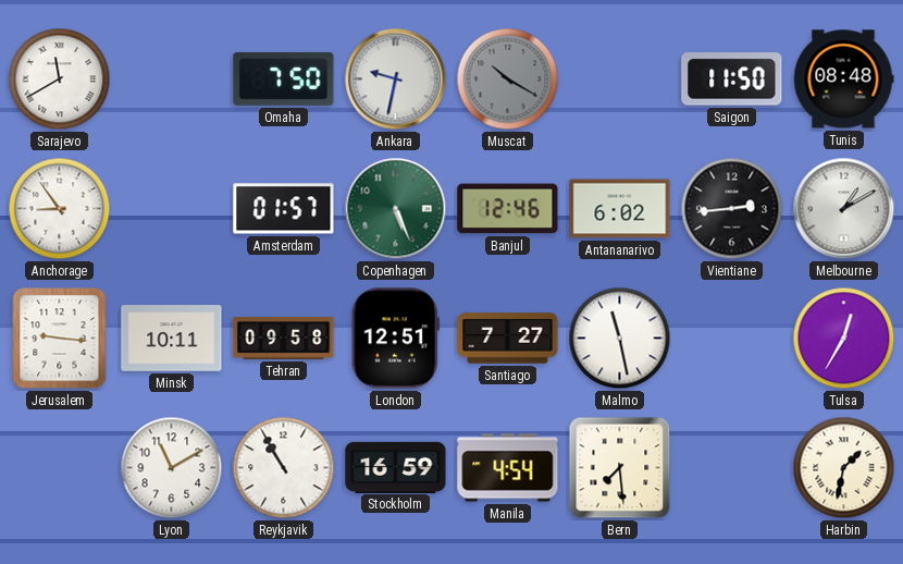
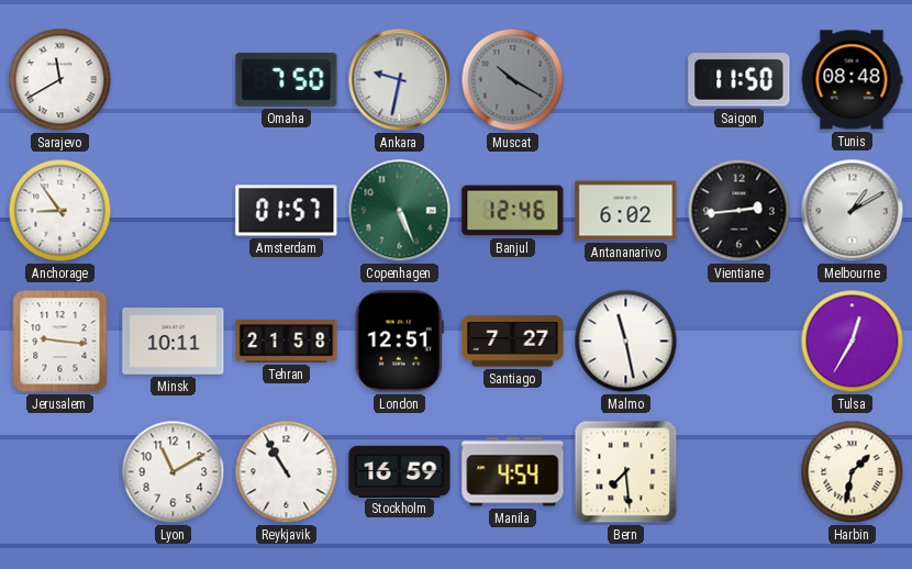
Tehran: 09:58 -> 21:58 (287, 342)
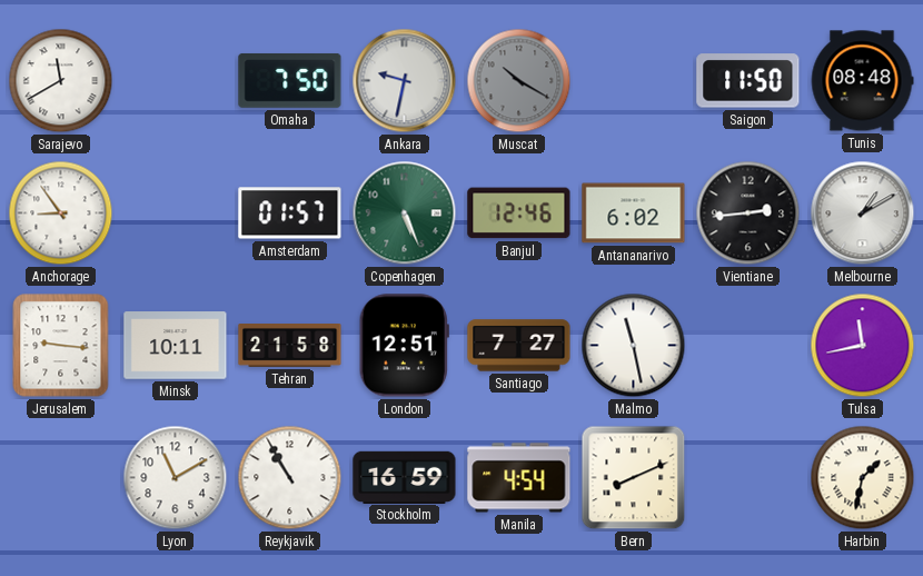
Tulsa: 12:35 -> 11:43 (863, 346)
Bern: 7:29 -> 8:11 (634, 478)
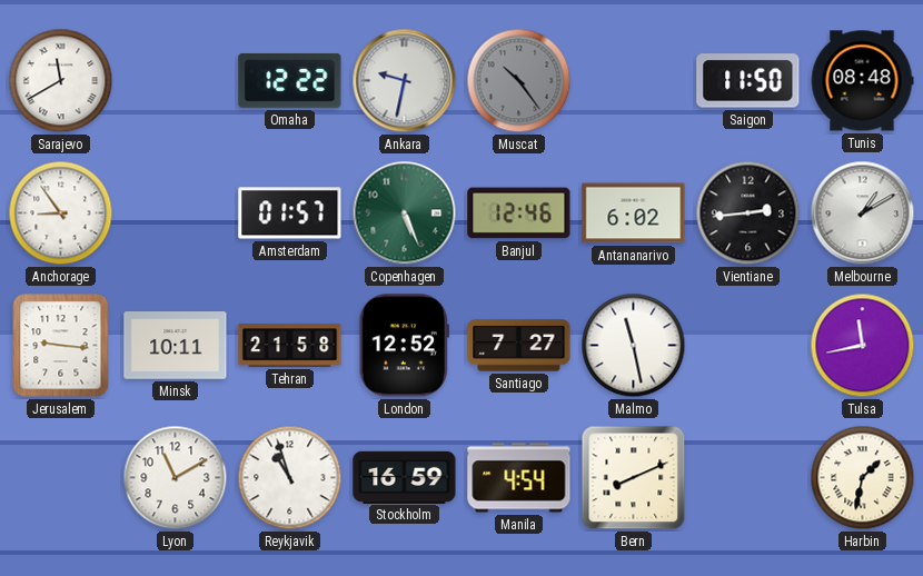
Omaha: 7:50 -> 12:22 (290, 80)
Muscat: 10:20 -> 10:24 (519, 81)
London: 12:51 -> 12:52 (404, 346)
Reykjavik: 10:55 -> 10:57 (290, 478)
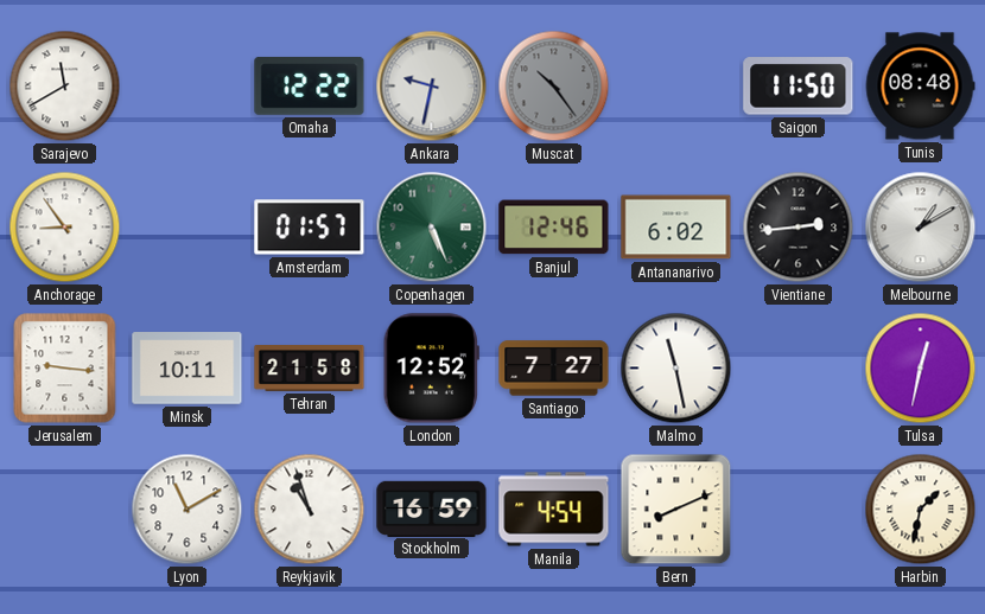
Tulsa: 11:43 -> 12:32 (921, 369)
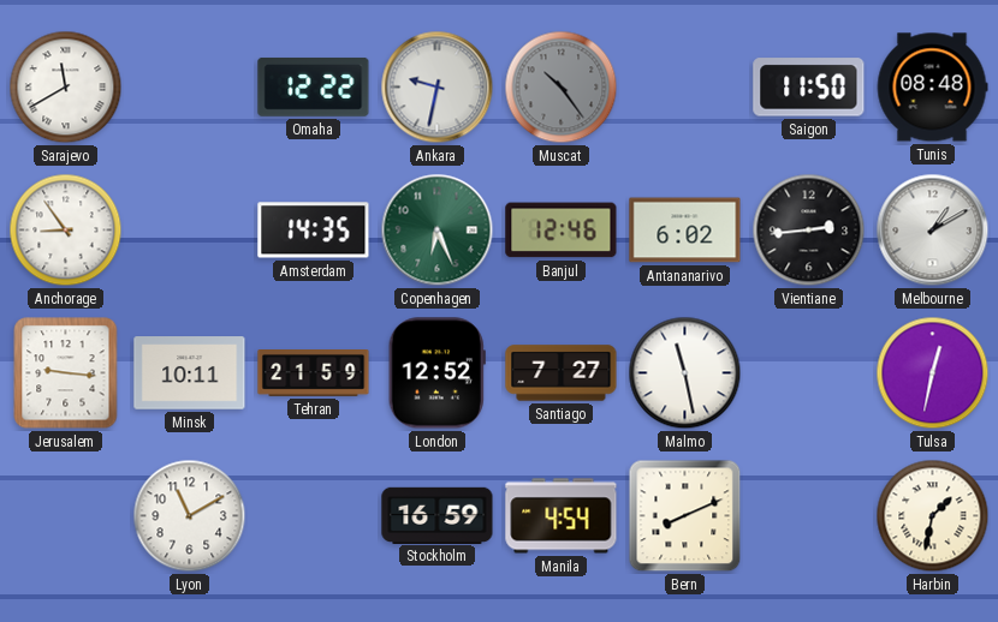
Amsterdam: 01:57 -> 14:35 (314, 231)
Copenhagen: 5:26 -> 6:26 (438, 231)
Tehran: 21:58 -> 21:59 (314, 373)
Reykjavik: 10:57 -> none (310, 510)
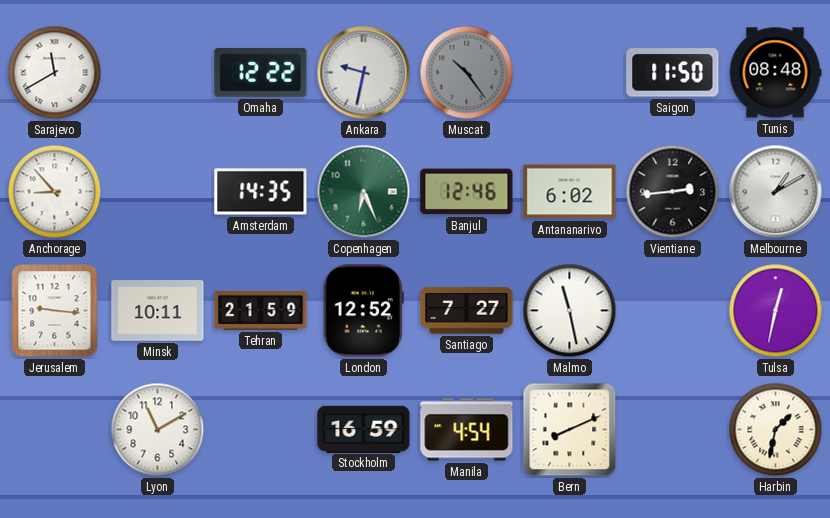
Anchorage: 8:54 -> 8:53 (55, 192)
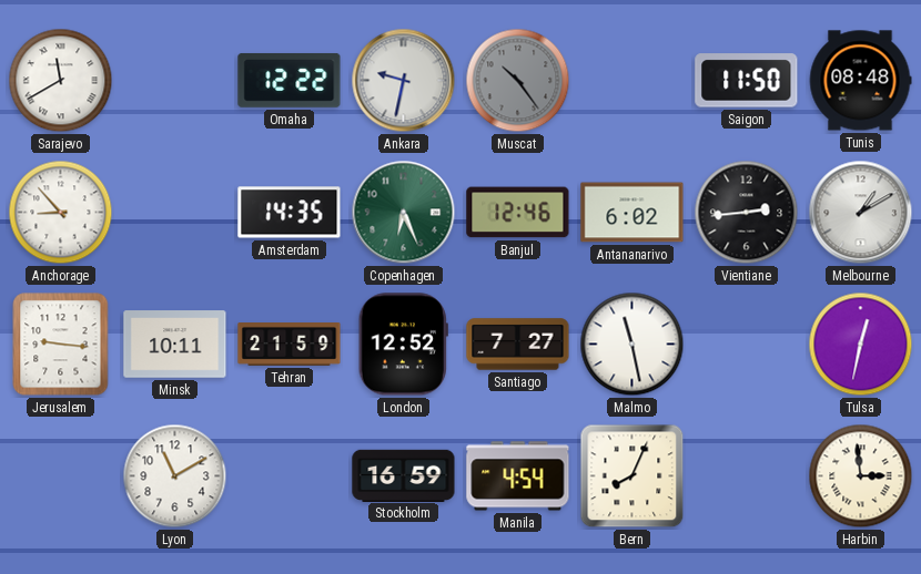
Bern: 8:11 -> 8:04 (632, 476)
Harbin: 1:32 -> 2:59 (861, 476)
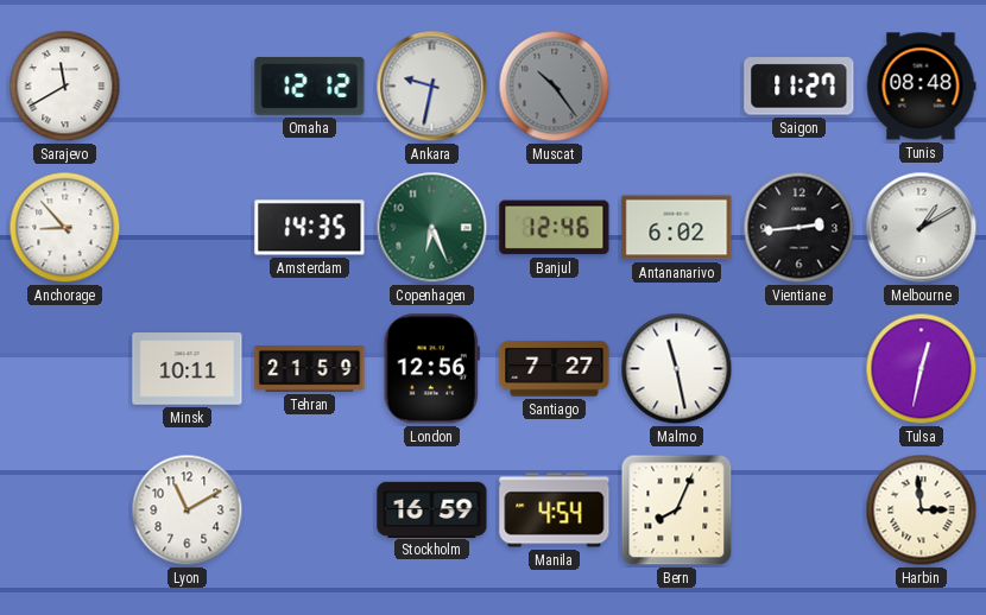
Omaha: 12:22 -> 12:12 (310, 85)
Saigon: 11:50 -> 11:27 (799, 87)
Jerusalem: 9:16 -> none (61, 345)
London: 12:52 -> 12:56 (431, 369)
